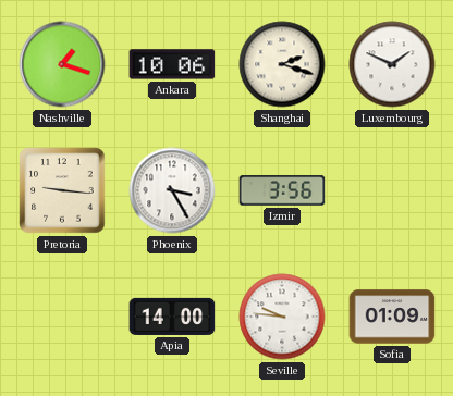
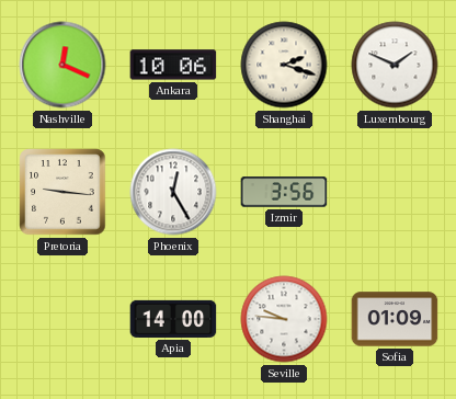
Nashville: 1:18 -> 12:19 (62, 65)
Phoenix: 3:25 -> 12:25 (173, 192)
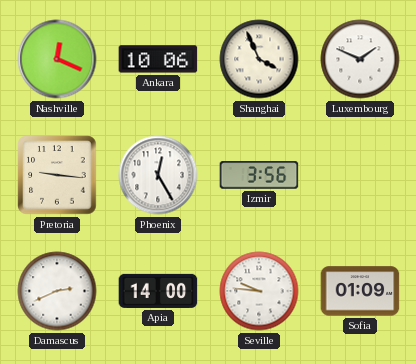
Shanghai: 2:18 -> 3:56 (259, 59)
Damascus: none -> 2:41 (57, 291)
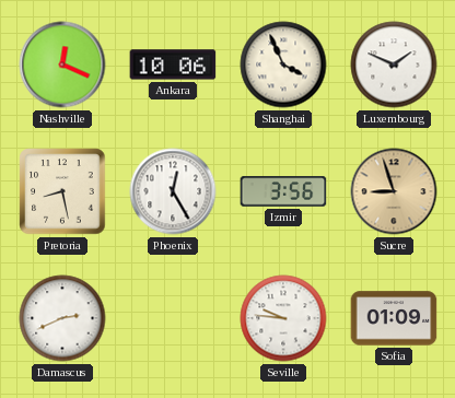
Pretoria: 9:16 -> 8:28 (62, 191)
Sucre: none -> 8:57 (394, 191)
Apia: 14:00 -> none (158, 291)
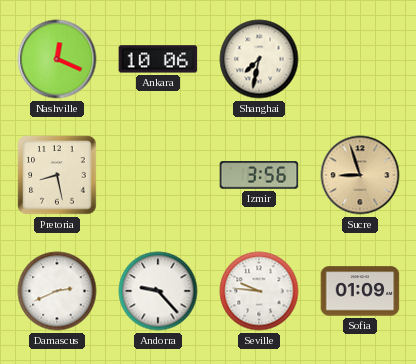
Shanghai: 3:56 -> 7:32 (259, 59)
Luxembourg: 1:49 -> none (394, 65)
Phoenix: 12:25 -> none (173, 191)
Andorra: none -> 9:23 (158, 291)
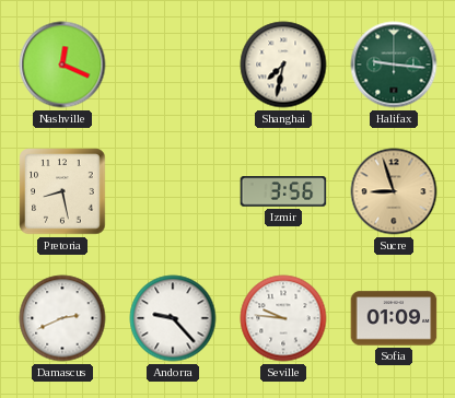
Ankara: 10:06 -> none (158, 59)
Halifax: none -> 9:16 (394, 65)
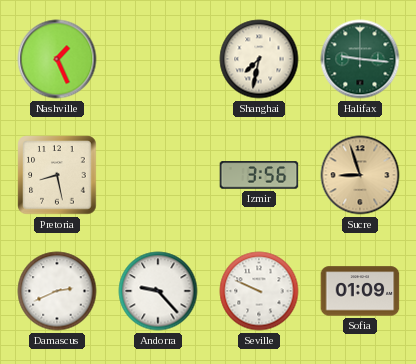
Nashville: 12:19 -> 1:26 (57, 59)
Seville: 9:46 -> 9:49 (259, 291)
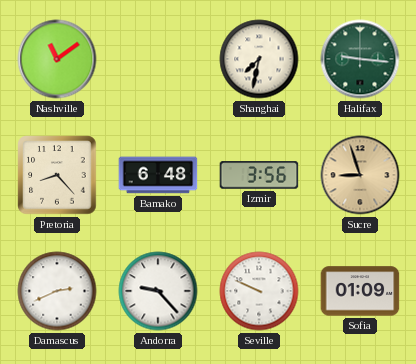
Nashville: 1:26 -> 11:09 (57, 59)
Pretoria: 8:28 -> 8:23 (57, 175)
Bamako: none -> 6:48 (158, 175)
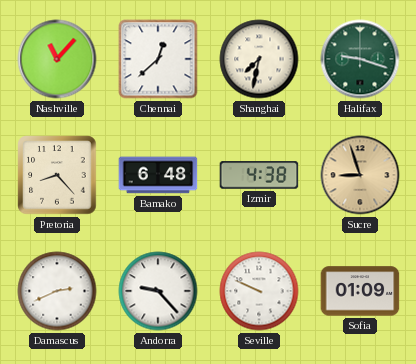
Nashville: 11:09 -> 11:07 (57, 59)
Chennai: none -> 12:38 (158, 59)
Halifax: 9:16 -> 9:18 (360, 59)
Izmir: 3:56 -> 4:38 (259, 175)
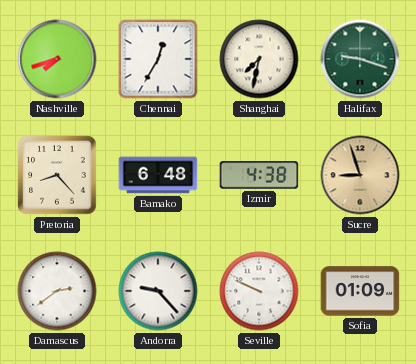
Nashville: 11:07 -> 7:42 (57, 59)
Chennai: 12:38 -> 12:35 (158, 59)
Damascus: 2:41 -> 2:39 (57, 291)
